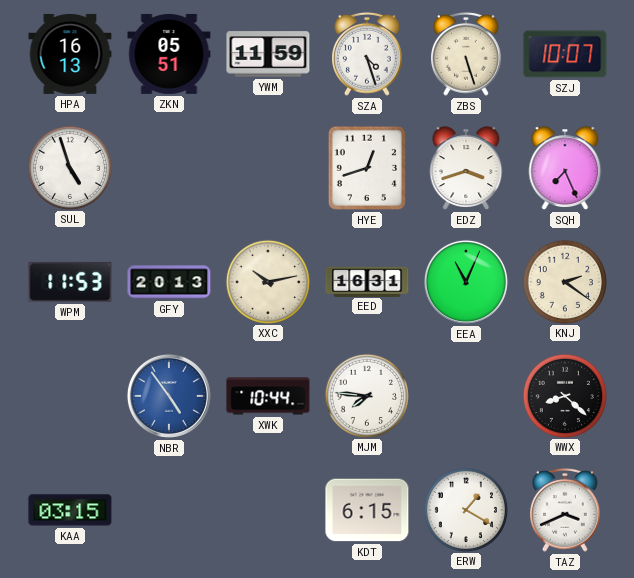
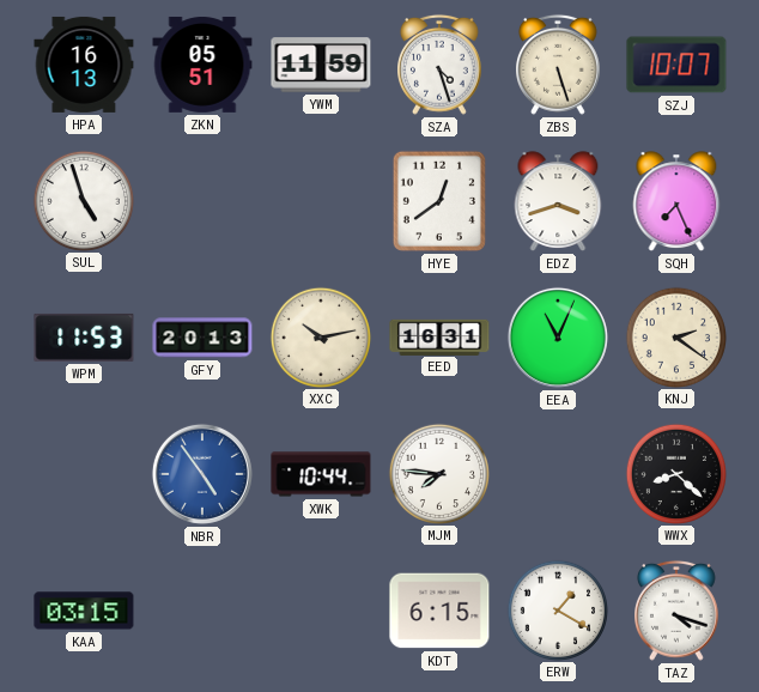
HYE: 12:42 -> 12:39 (439, 201)
TAZ: 3:41 -> 4:18 (678, 611)
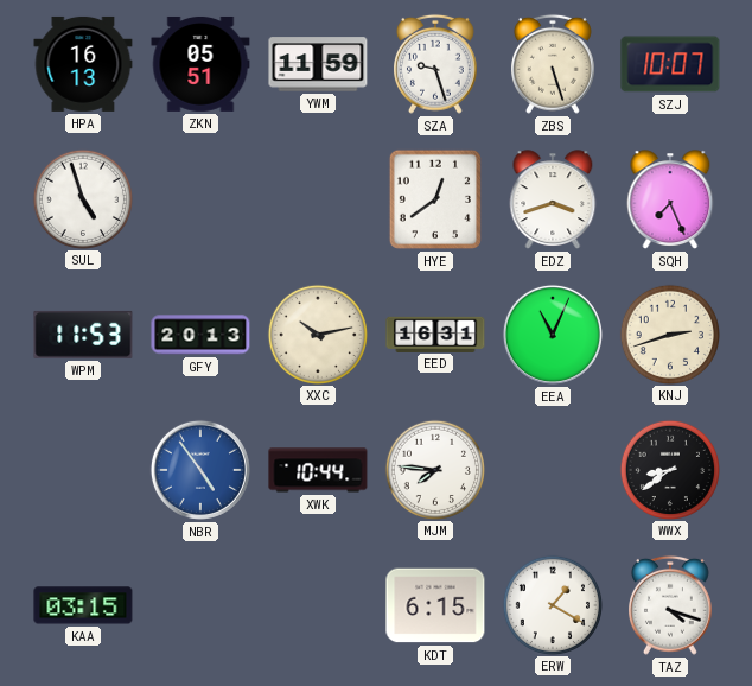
SZA: 4:27 -> 9:27 (436, 64)
KNJ: 2:21 -> 2:42 (669, 334)
WWX: 8:22 -> 8:39 (669, 469)
